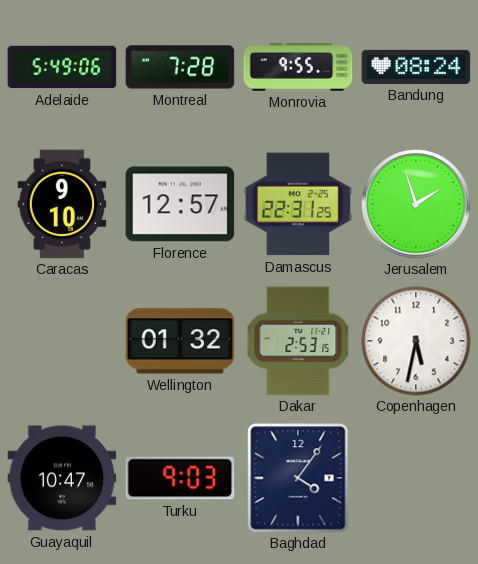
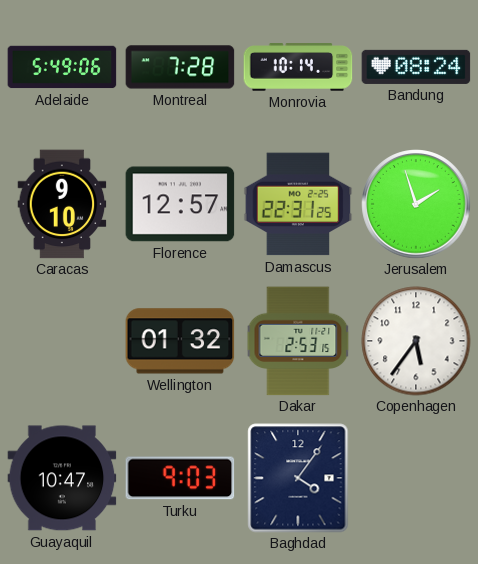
Monrovia: 9:55 -> 10:14 (298, 67)
Copenhagen: 5:32 -> 5:36 (416, 341)
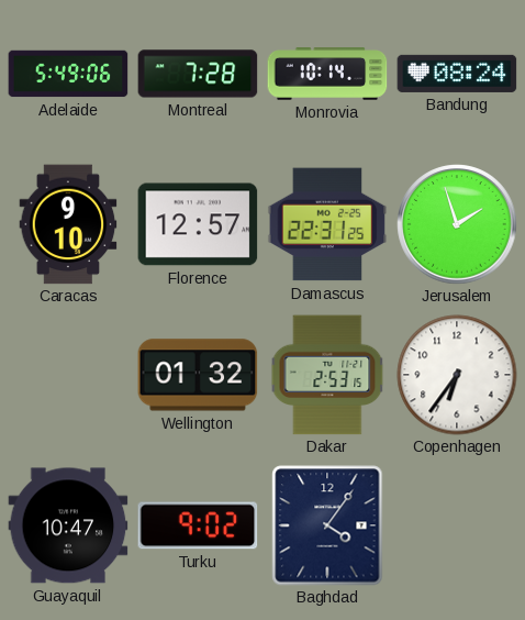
Copenhagen: 5:36 -> 6:36 (457, 375)
Turku: 9:03 -> 9:02 (198, 525)
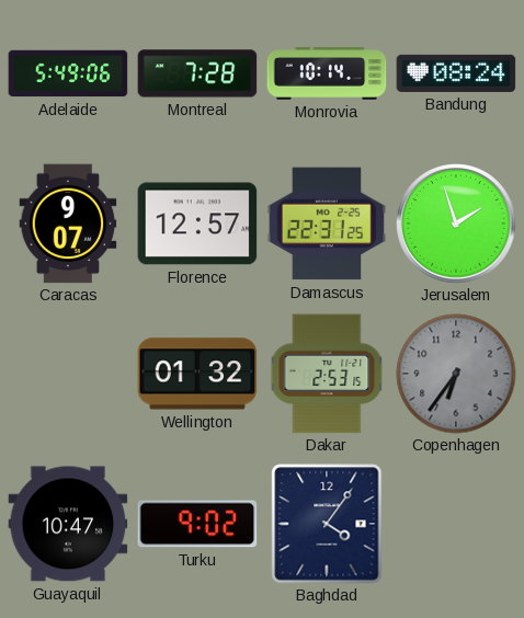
Caracas: 9:10 -> 9:07 (68, 224)
Copenhagen dial: white -> grey (456, 374)
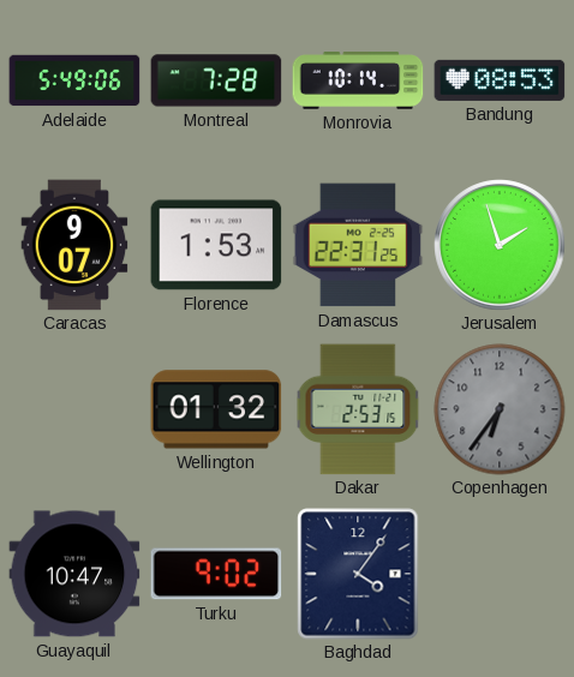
Bandung: 08:24 -> 08:53 (500, 80)
Florence: 12:57 -> 1:53 (216, 245)
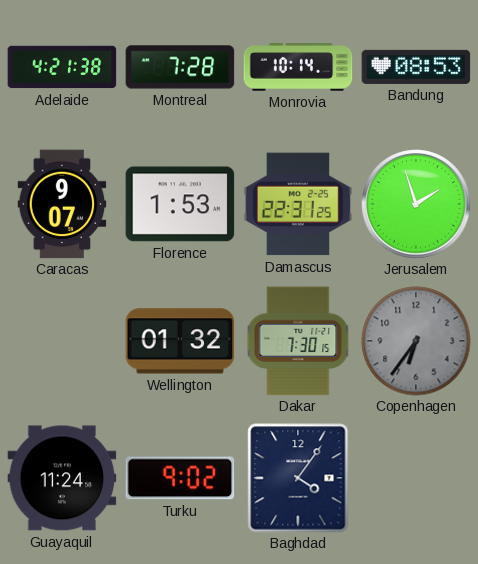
Adelaide: 5:49 -> 4:21 (62, 67)
Dakar: 2:53 -> 7:30 (298, 341)
Guayaquil: 10:47 -> 11:24 (62, 478)
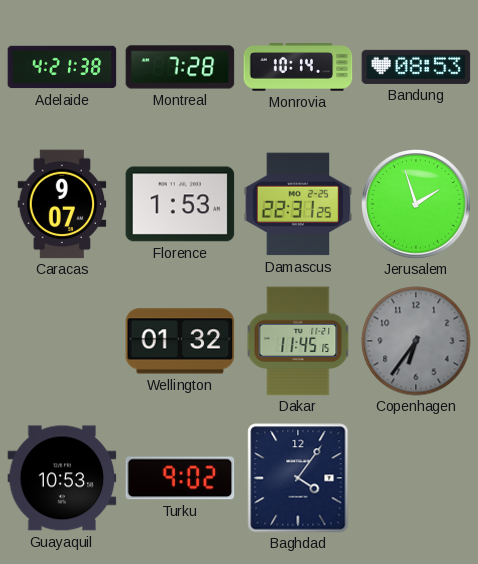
Dakar: 7:30 -> 11:45 (298, 341)
Guayaquil: 11:24 -> 10:53 (62, 478)
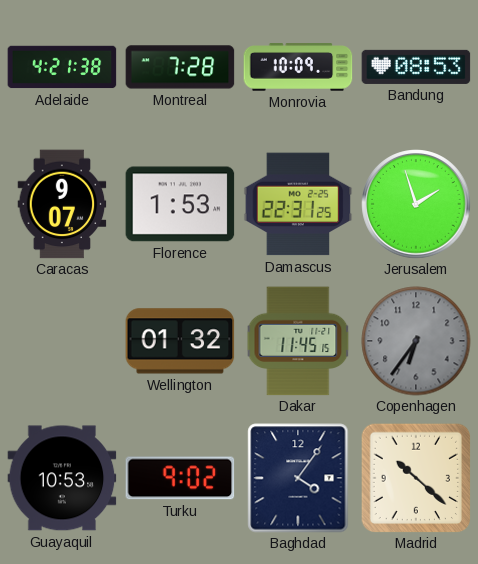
Monrovia: 10:14 -> 10:09 (298, 67)
Madrid: none -> 10:22 (416, 478)
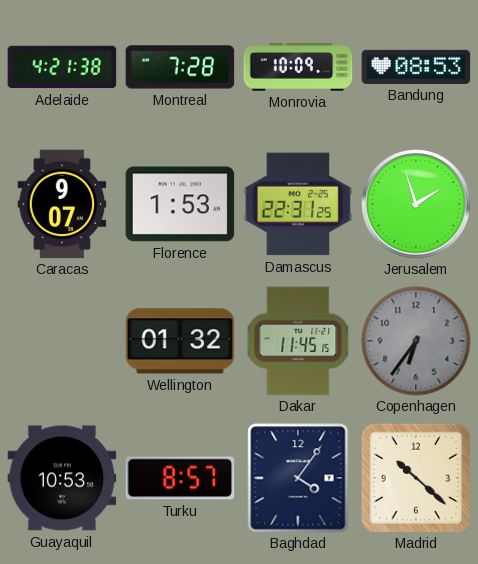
Turku: 9:02 -> 8:57 (180, 478)
